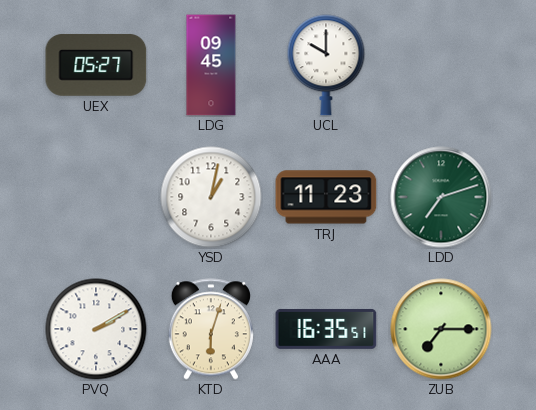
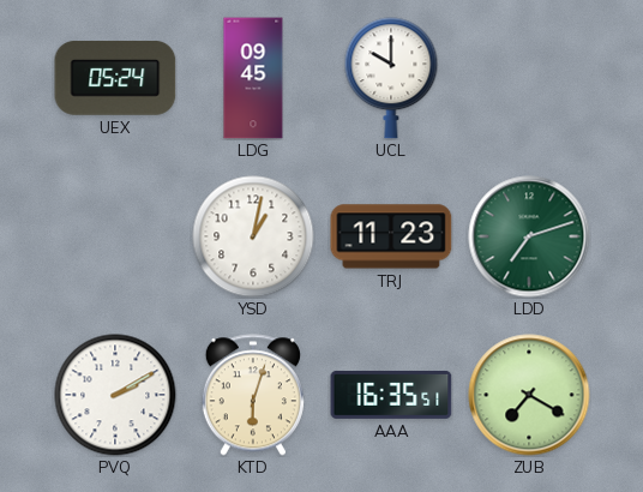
UEX: 05:27 -> 05:24 (115, 78)
ZUB: 7:15 -> 7:20 (529, 395)
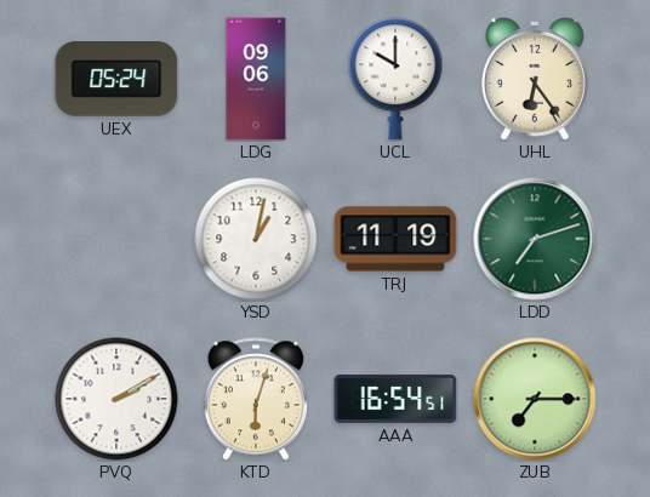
LDG: 09:45 -> 09:06 (256, 79)
UHL: none -> 6:24 (535, 79)
TRJ: 11:23 -> 11:19 (395, 239)
AAA: 16:35 -> 16:54 (395, 399)
ZUB: 7:20 -> 7:15 (535, 399)
